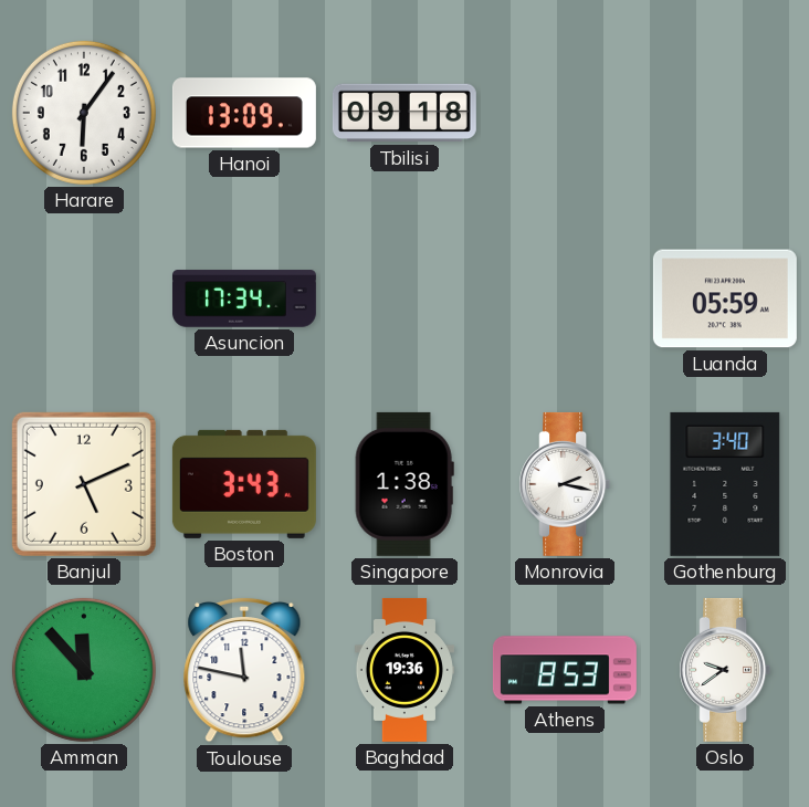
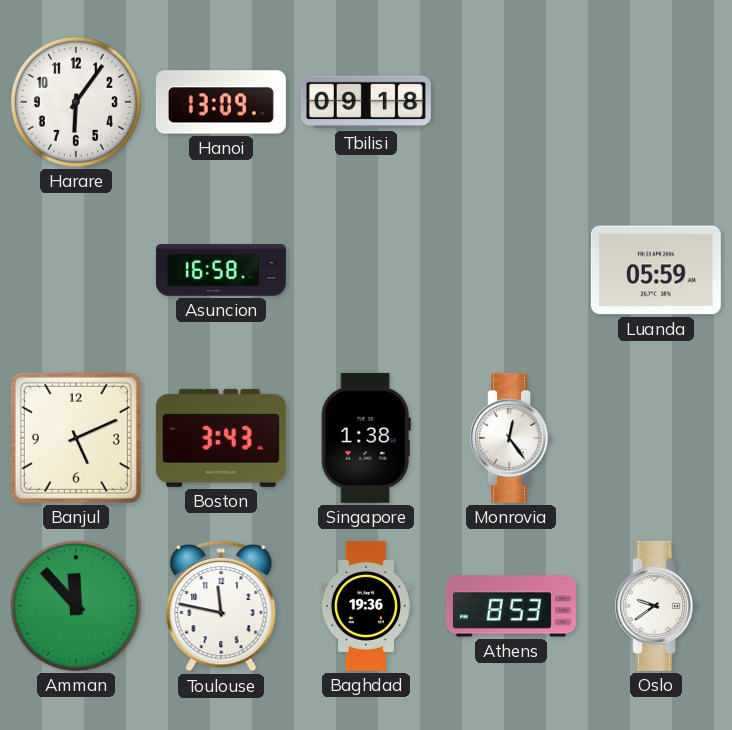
Asuncion: 17:34 -> 16:58 (221, 270)
Monrovia: 2:17 -> 12:24 (511, 438)
Gothenburg: 3:40 -> none (725, 484)
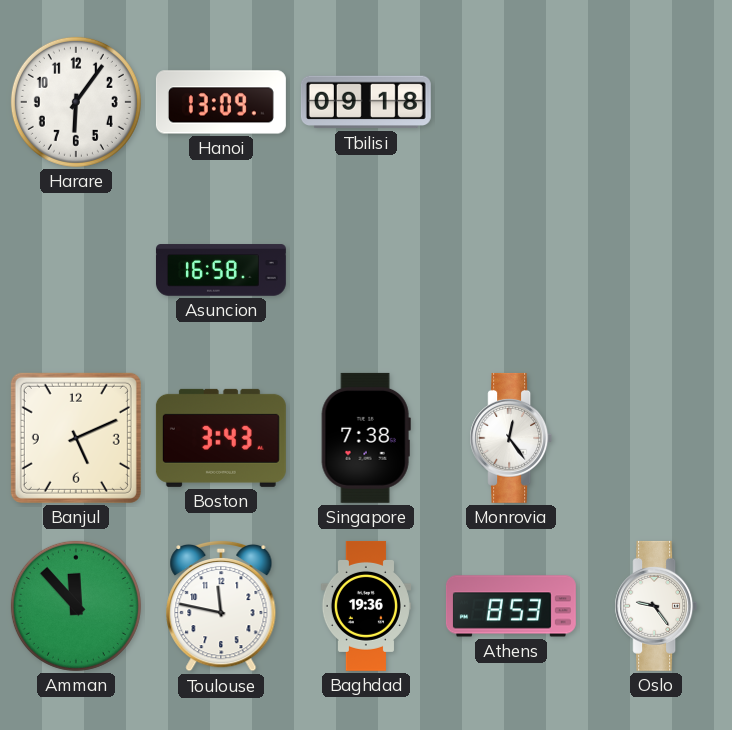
Luanda: 05:59 -> none (656, 270)
Singapore: 1:38 -> 7:38 (366, 438)
Oslo: 9:39 -> 9:24 (656, 606)
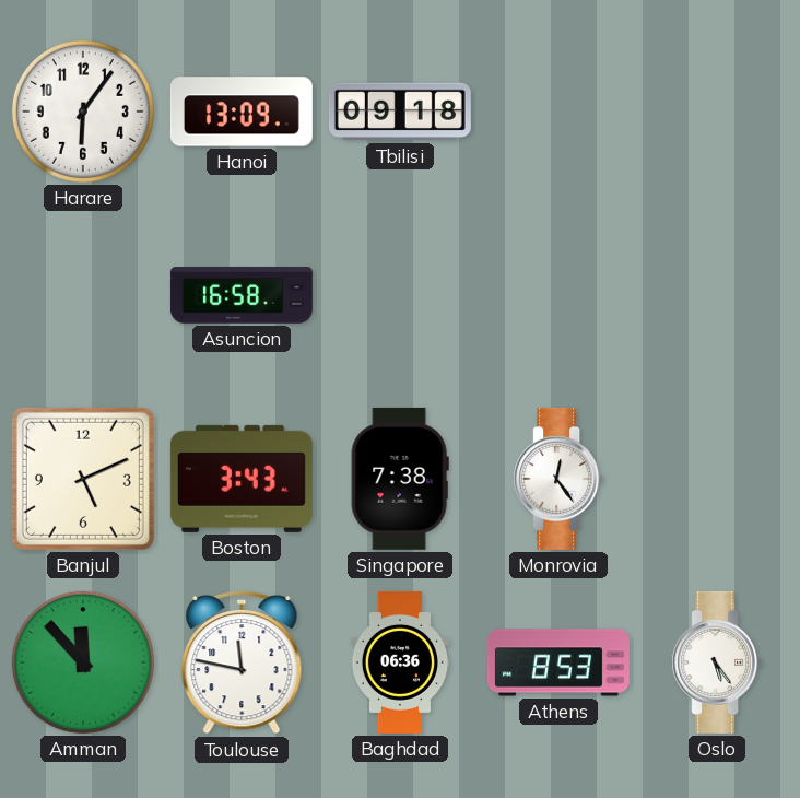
Baghdad: 19:36 -> 06:36 (400, 662)
Oslo: 9:24 -> 5:24 (717, 662)
